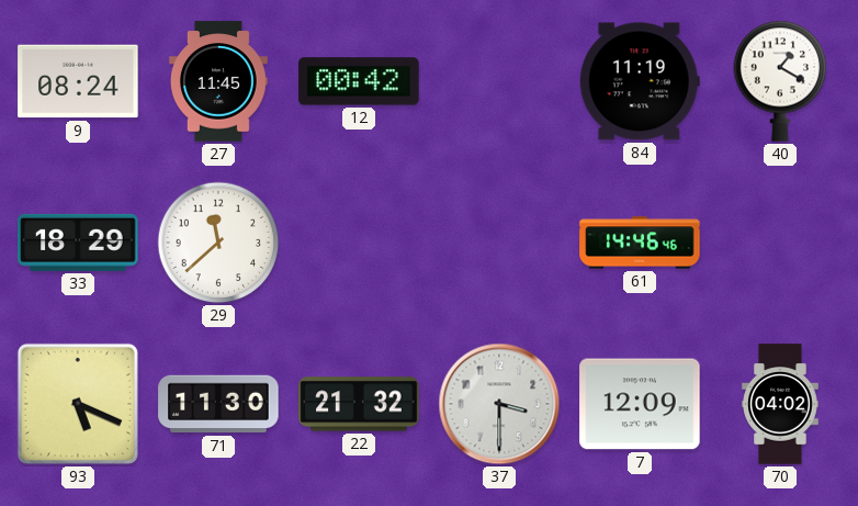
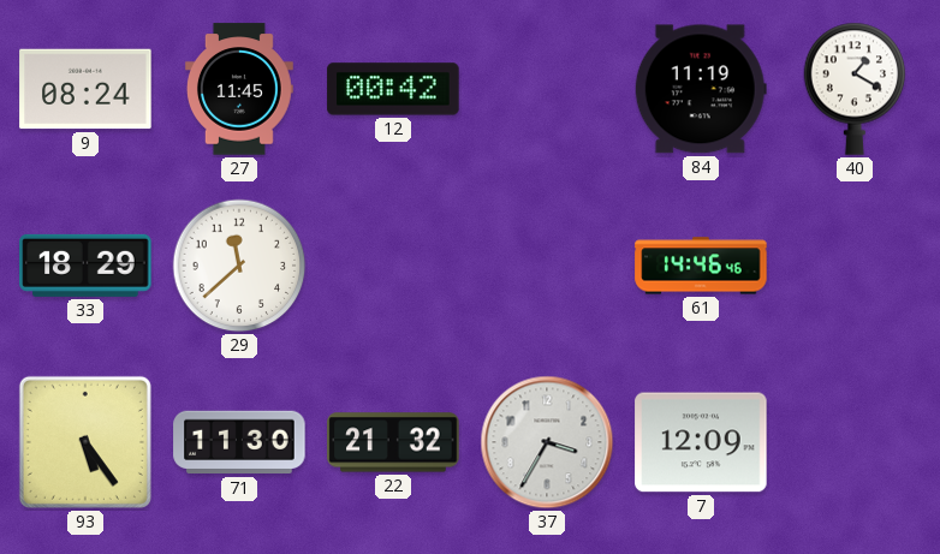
93: 5:19 -> 5:24 (85, 442)
37: 3:30 -> 3:35 (547, 442)
70: 04:02 -> none (780, 404)
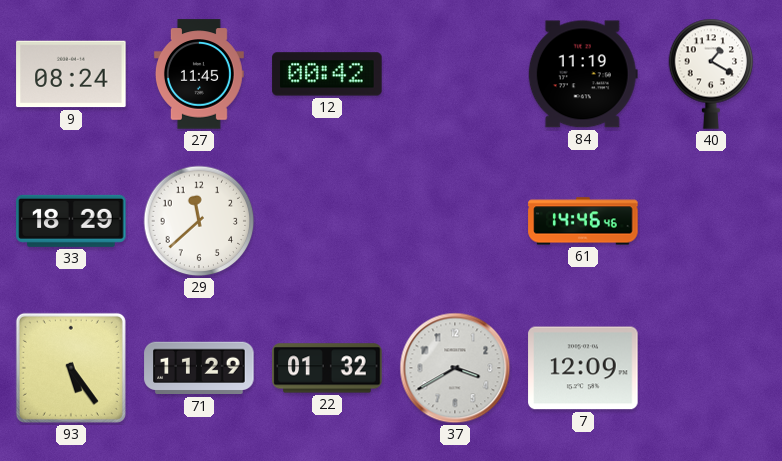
71: 11:30 -> 11:29 (199, 368)
22: 21:32 -> 01:32 (327, 368)
37: 3:35 -> 3:40 (455, 368)
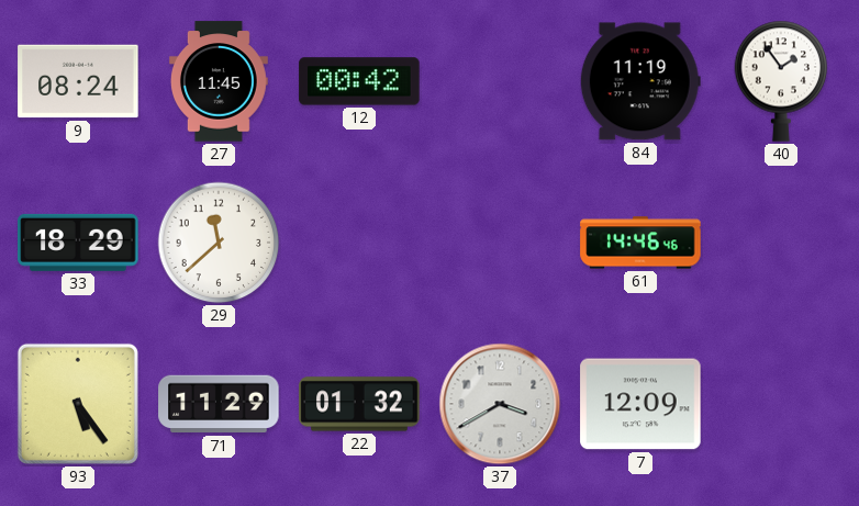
40: 1:20 -> 1:54 (781, 81)
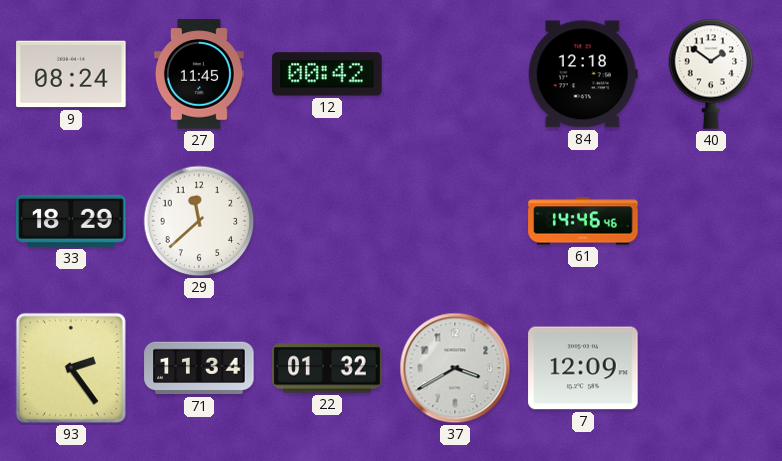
84: 11:19 -> 12:18 (583, 74)
40: 1:54 -> 1:51 (711, 74)
93: 5:24 -> 2:24 (71, 368)
71: 11:29 -> 11:34 (199, 368)
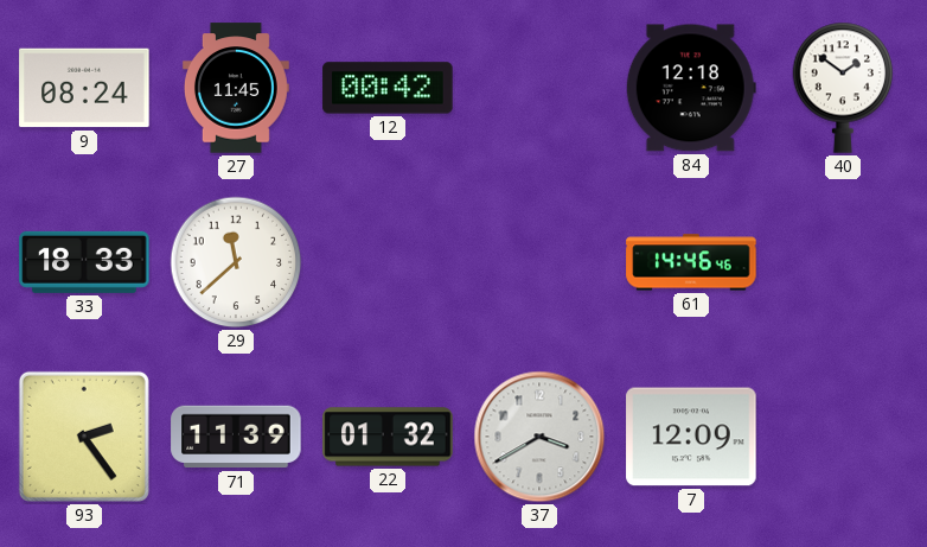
33: 18:29 -> 18:33 (84, 262)
71: 11:34 -> 11:39 (236, 437)
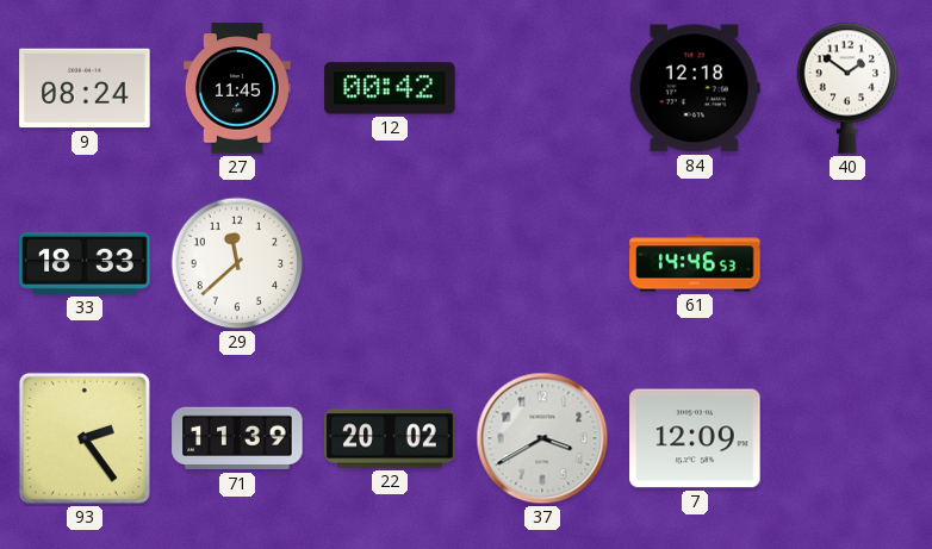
61: 14:46:46 -> 14:46:53 (695, 263)
22: 01:32 -> 20:02 (390, 438)
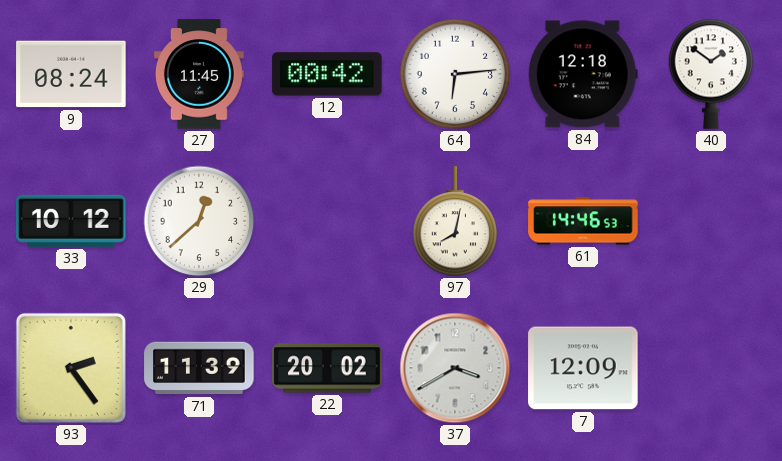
64: none -> 6:14 (455, 74)
33: 18:33 -> 10:12 (71, 221)
29: 11:38 -> 12:38 (199, 221)
97: none -> 8:02 (455, 222)
